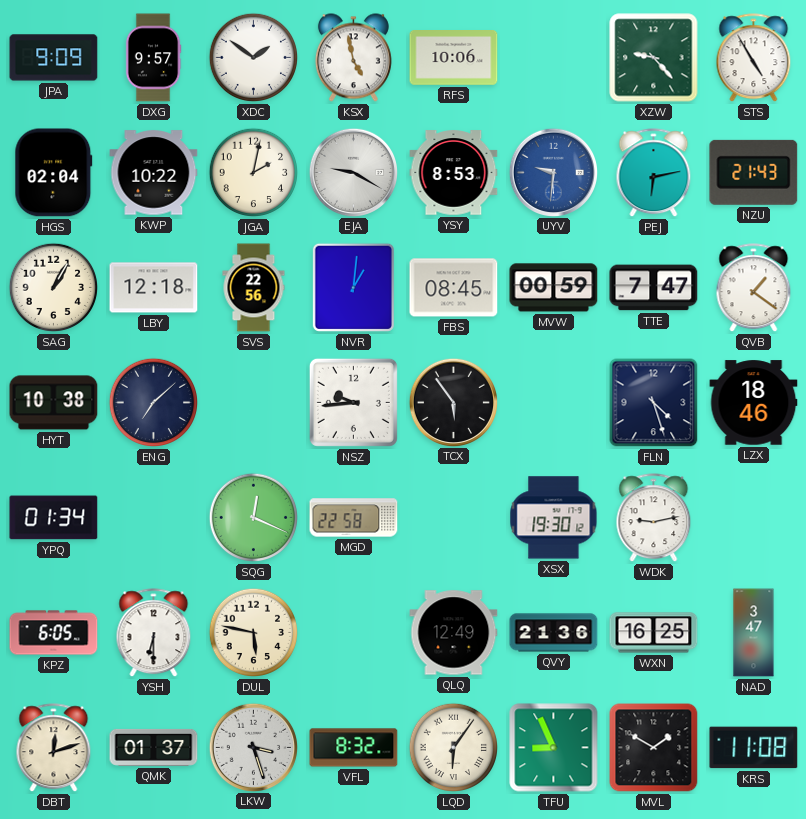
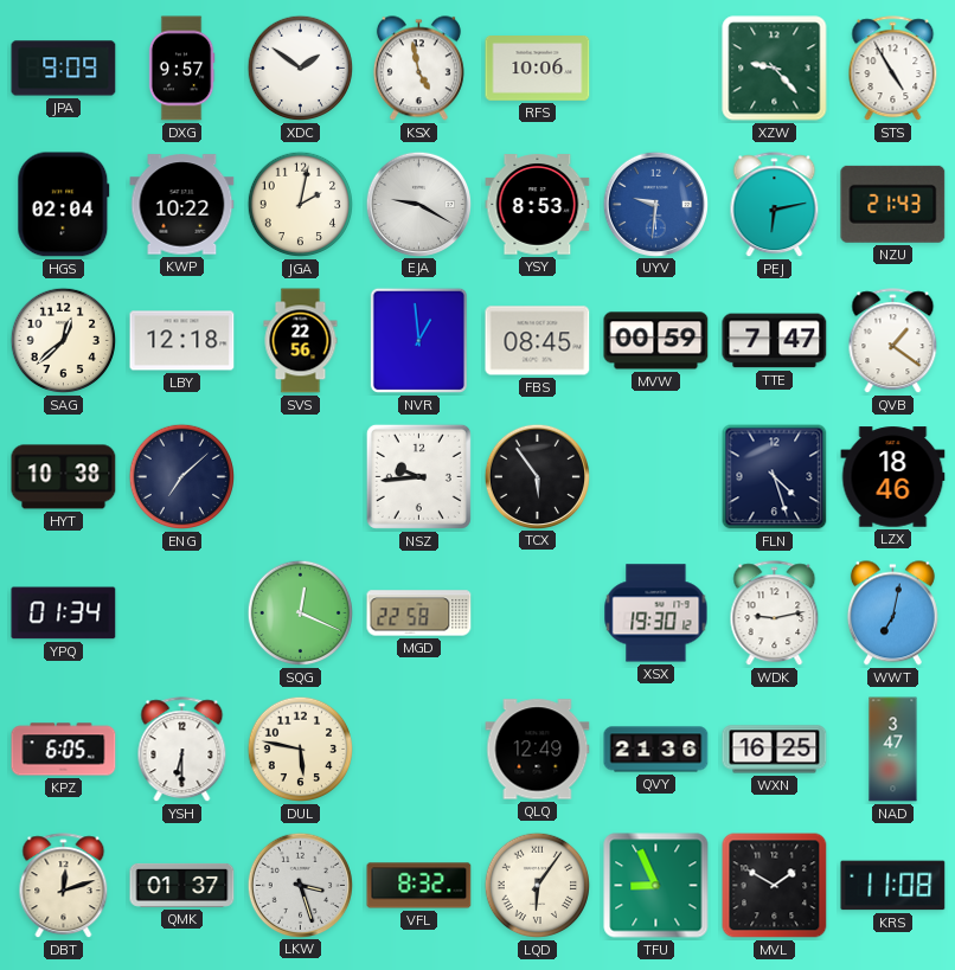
SAG: 1:05 -> 12:38 (64, 341)
NVR: 1:01 -> 12:59 (418, 340)
WWT: none -> 7:02 (892, 614)
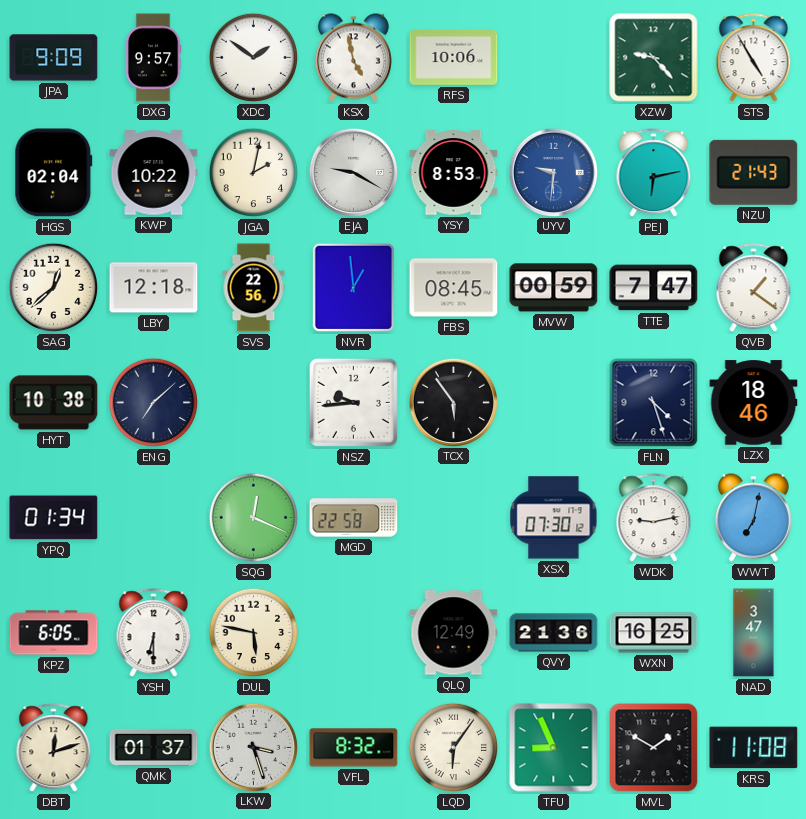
XSX: 19:30 -> 07:30 (554, 518)
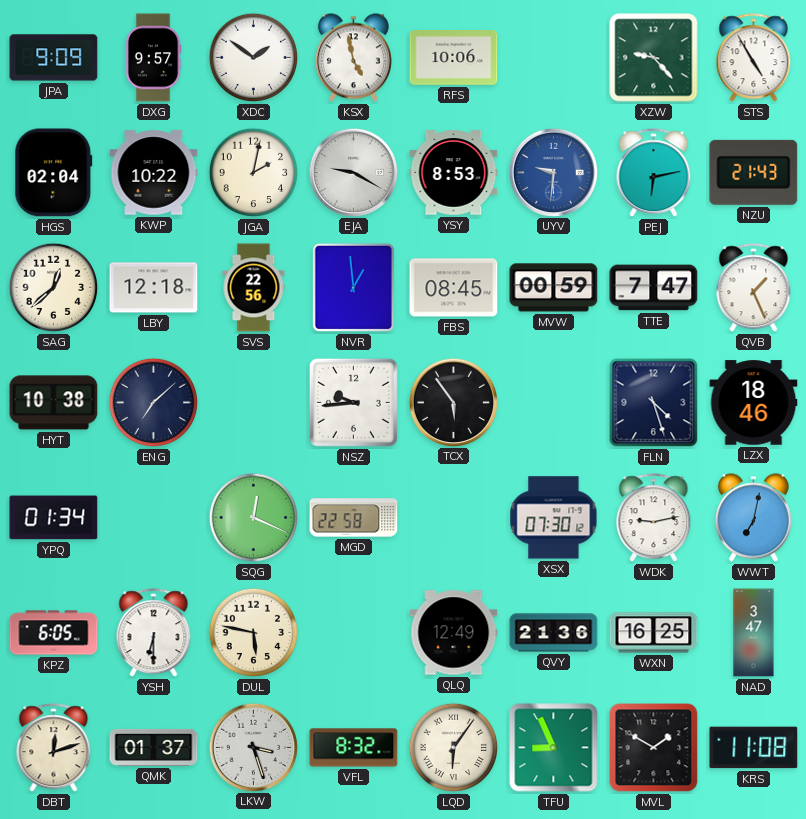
QVB: 1:21 -> 1:26 (754, 288)
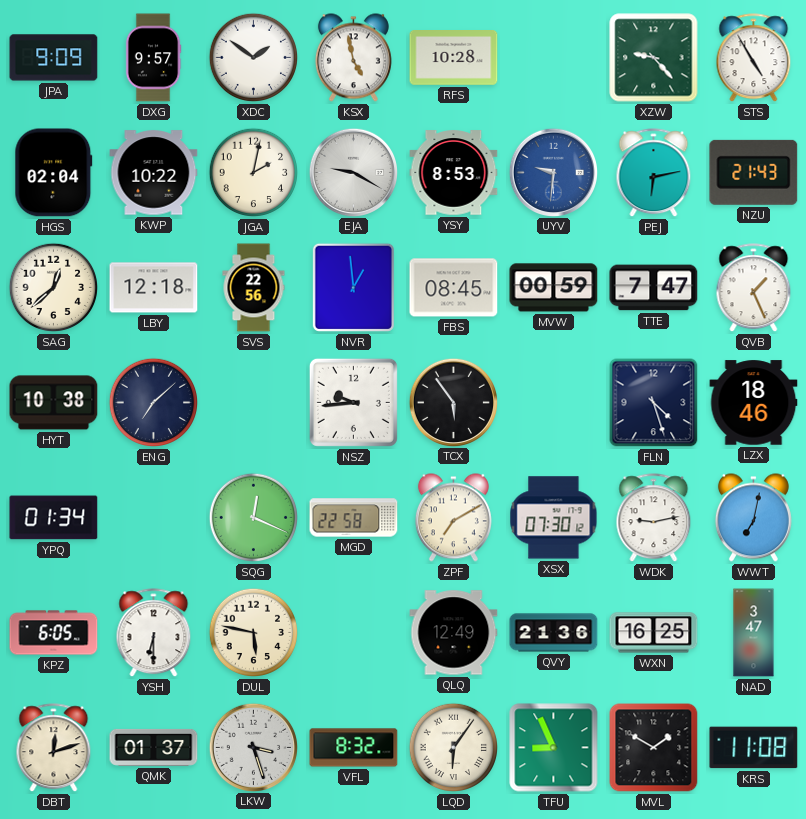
RFS: 10:06 -> 10:28 (454, 58)
ZPF: none -> 7:10 (453, 518)
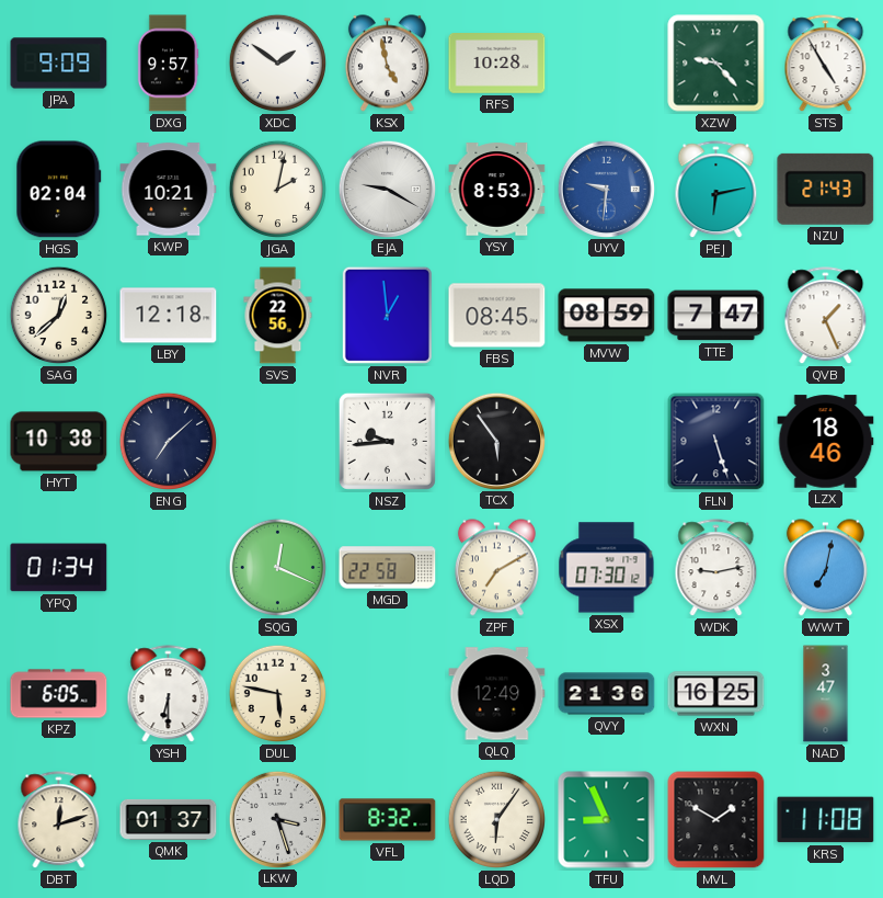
KWP: 10:22 -> 10:21 (169, 190)
MVW: 00:59 -> 08:59 (607, 316)
FLN: 4:27 -> 5:27 (716, 442)
